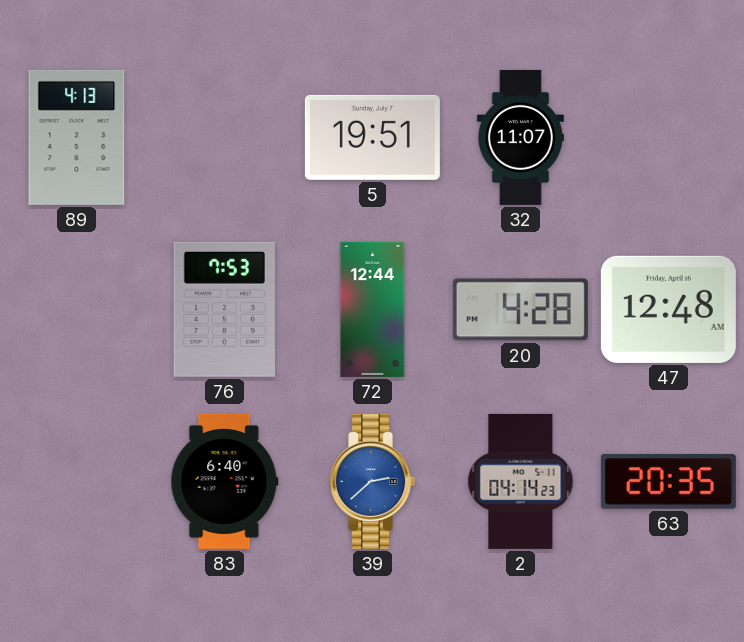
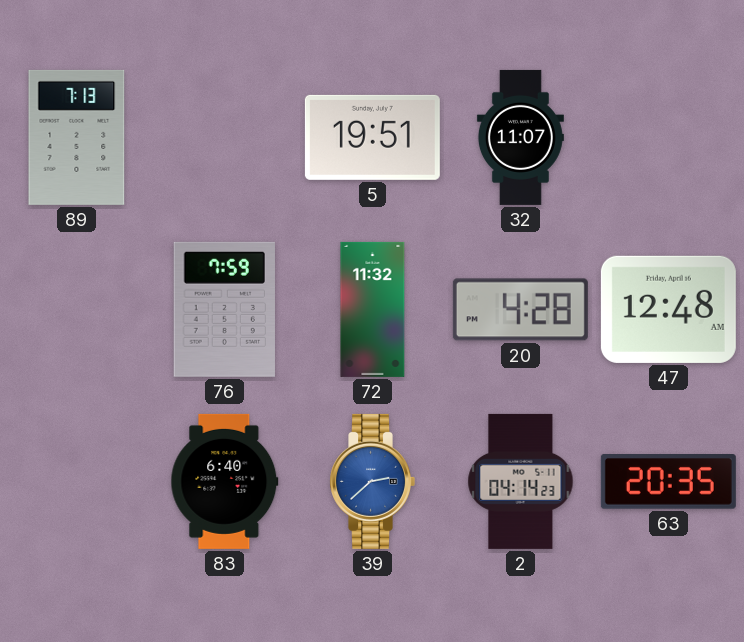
89: 4:13 -> 7:13 (77, 137)
76: 7:53 -> 7:59 (224, 309)
72: 12:44 -> 11:32 (373, 309)
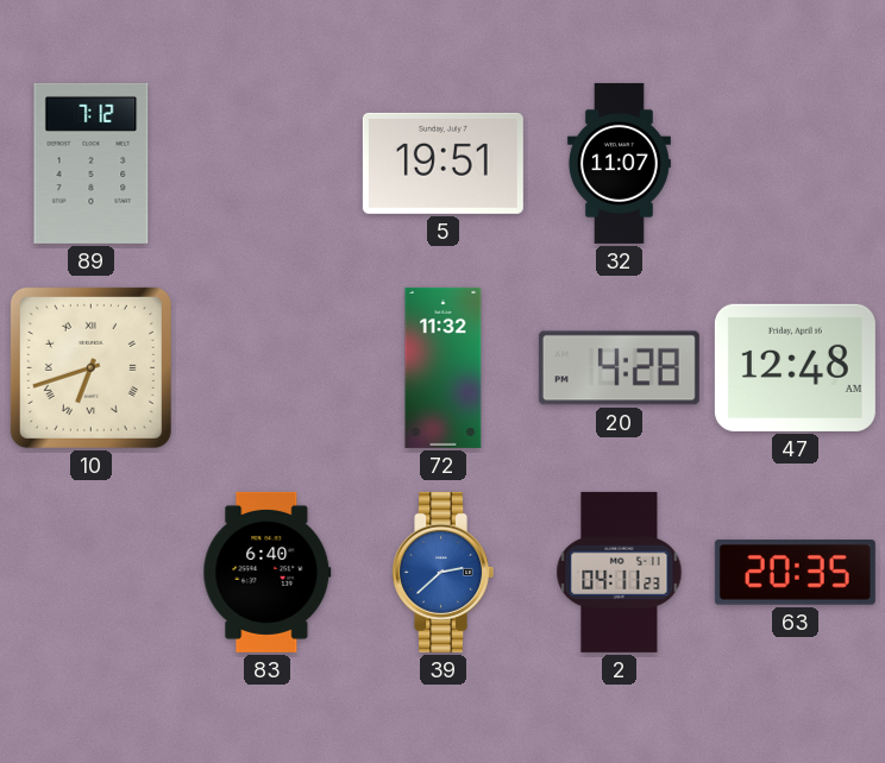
89: 7:13 -> 7:12 (92, 163)
10: none -> 6:42 (90, 367)
76: 7:59 -> none (224, 309)
2: 04:14 -> 04:11 (620, 572)
